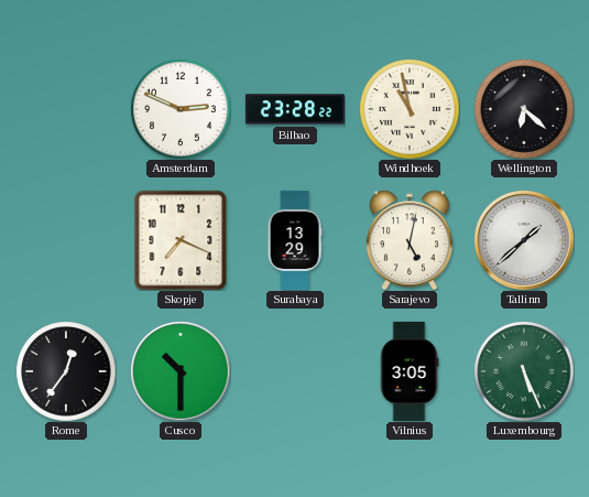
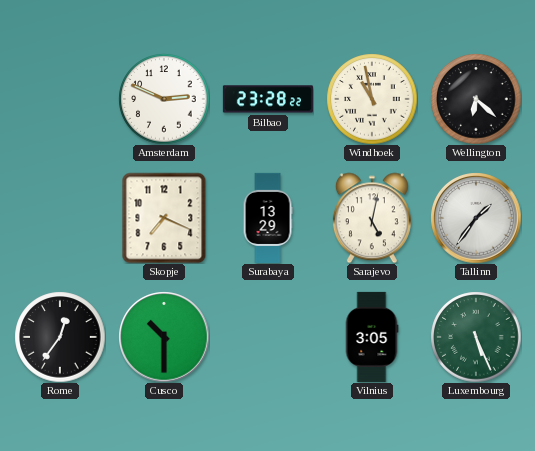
Tallinn: 1:38 -> 1:36 (476, 218)
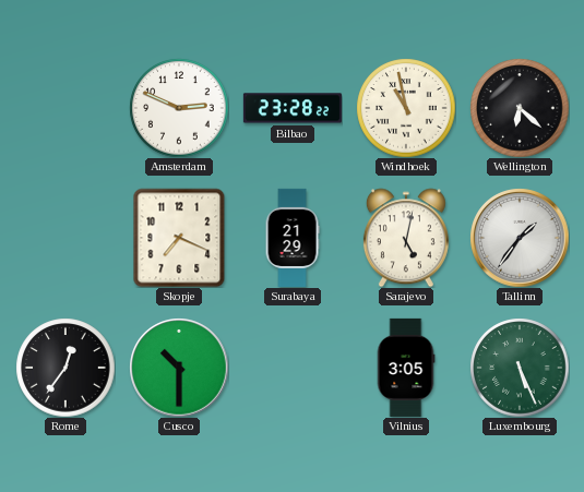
Surabaya: 13:29 -> 21:29 (293, 238)
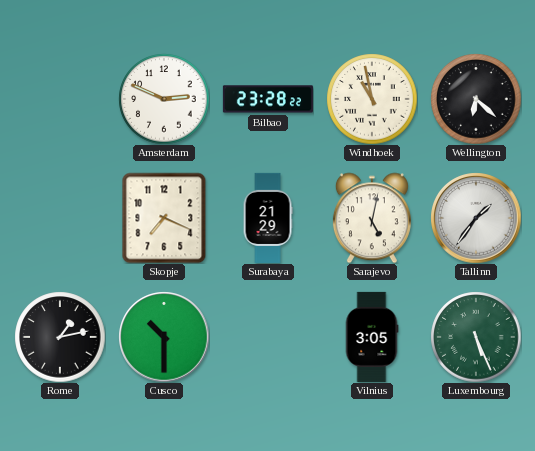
Rome: 12:36 -> 1:13 (60, 337)
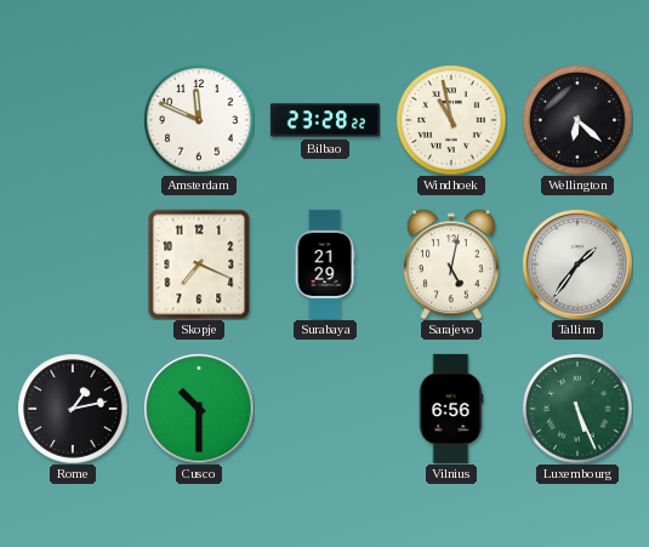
Amsterdam: 2:49 -> 11:49 (199, 120)
Vilnius: 3:05 -> 6:56 (451, 409)
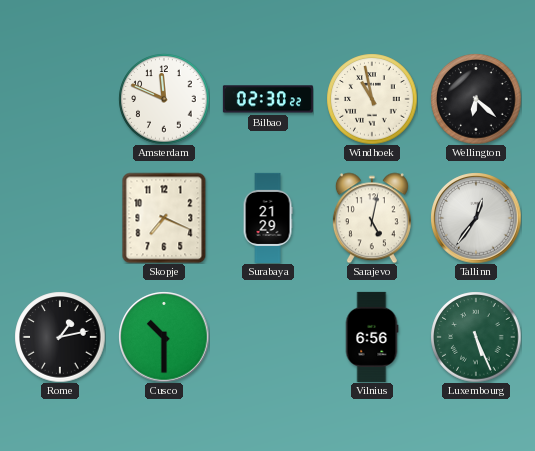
Bilbao: 23:28 -> 02:30 (268, 99)
Tallinn: 1:36 -> 12:36 (476, 218)
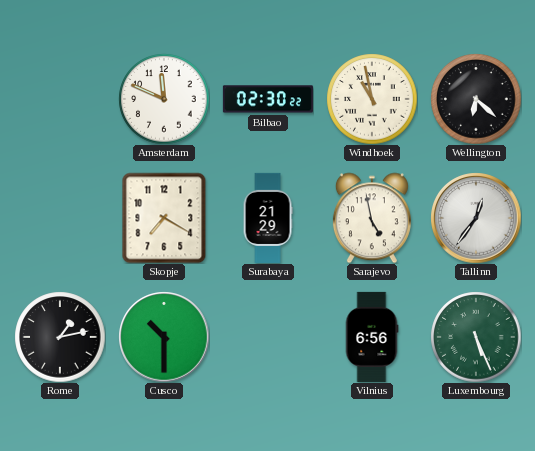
Skopje: 7:19 -> 7:20 (164, 218)
Sarajevo: 5:02 -> 4:58 (372, 218)
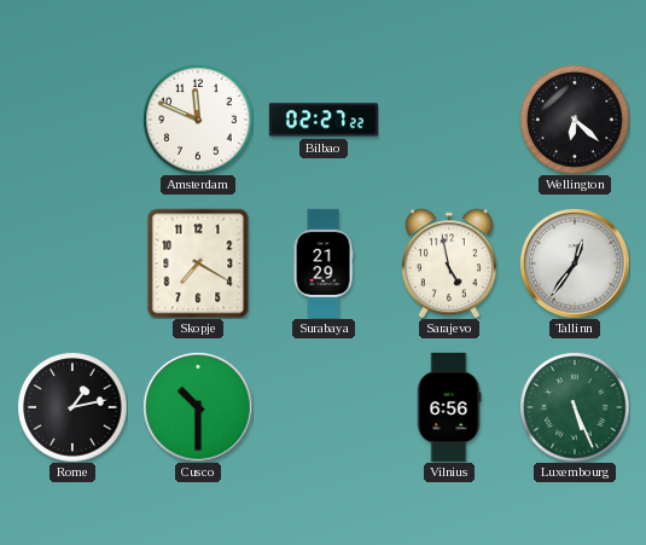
Bilbao: 02:30 -> 02:27 (324, 120)
Windhoek: 10:58 -> none (372, 99)
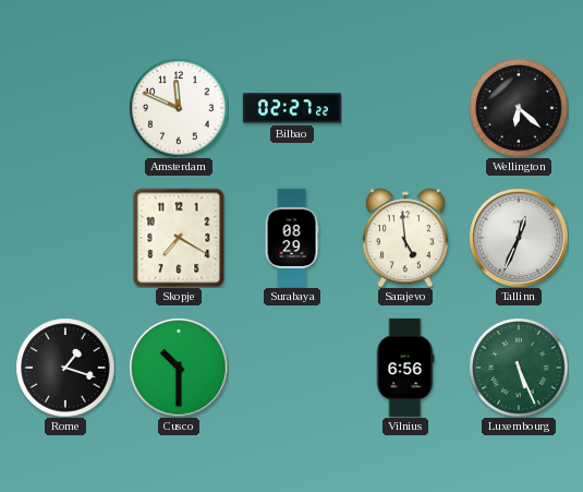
Surabaya: 21:29 -> 08:29 (292, 238)
Sarajevo: 4:58 -> 4:59 (405, 238)
Tallinn: 12:36 -> 12:34 (519, 238)
Rome: 1:13 -> 1:18 (65, 368)
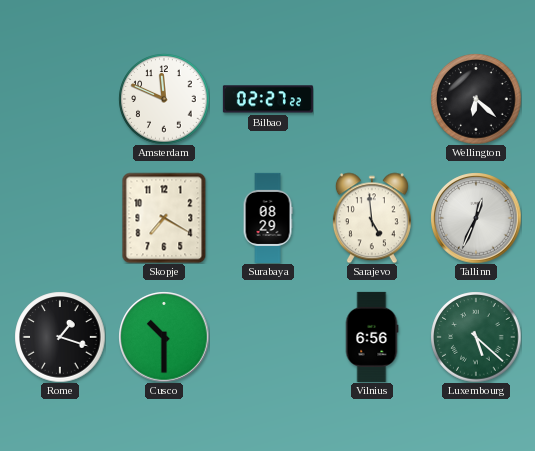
Luxembourg: 5:26 -> 5:22 (476, 337)
